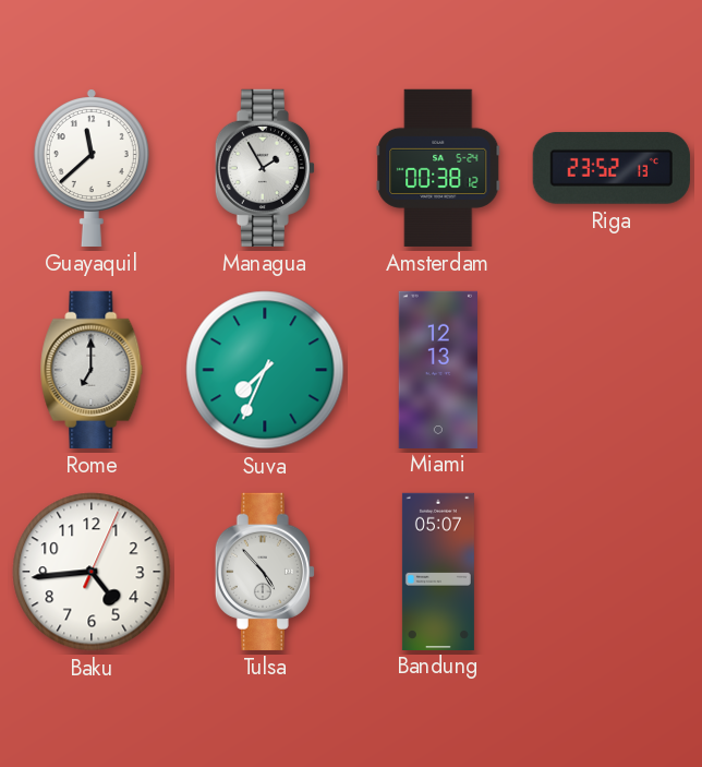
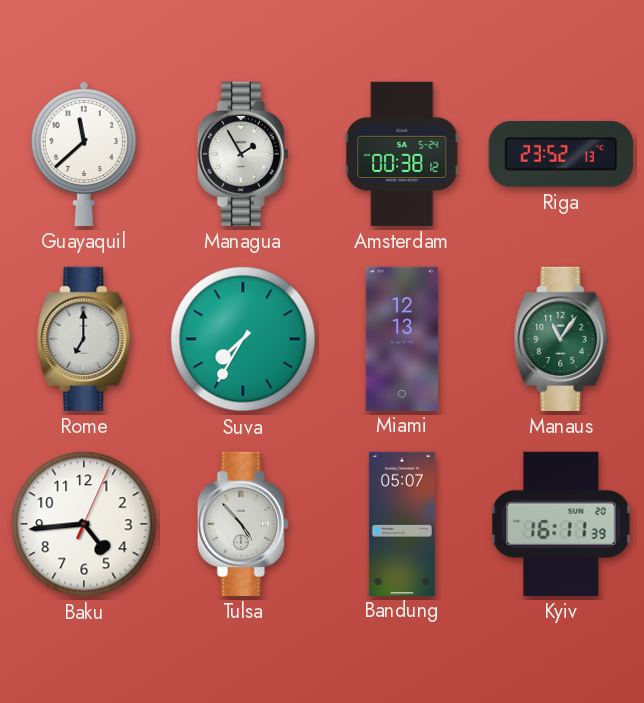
Suva: 7:34 -> 7:35 (243, 339)
Manaus: none -> 11:06 (561, 339)
Kyiv: none -> 16:11 (561, 524)
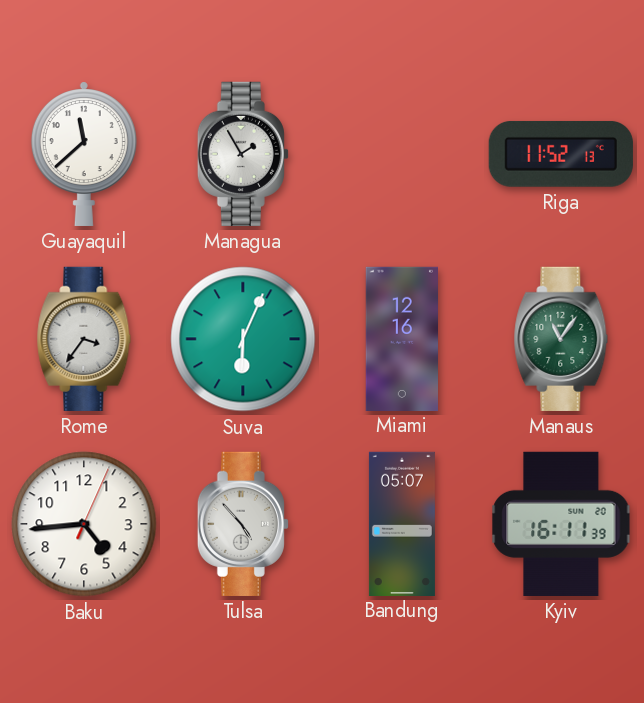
Amsterdam: 00:38 -> none (402, 154)
Riga: 23:52 -> 11:52 (561, 154)
Rome: 7:00 -> 3:36 (84, 339)
Suva: 7:35 -> 6:04 (243, 339)
Miami: 12:13 -> 12:16 (401, 338)
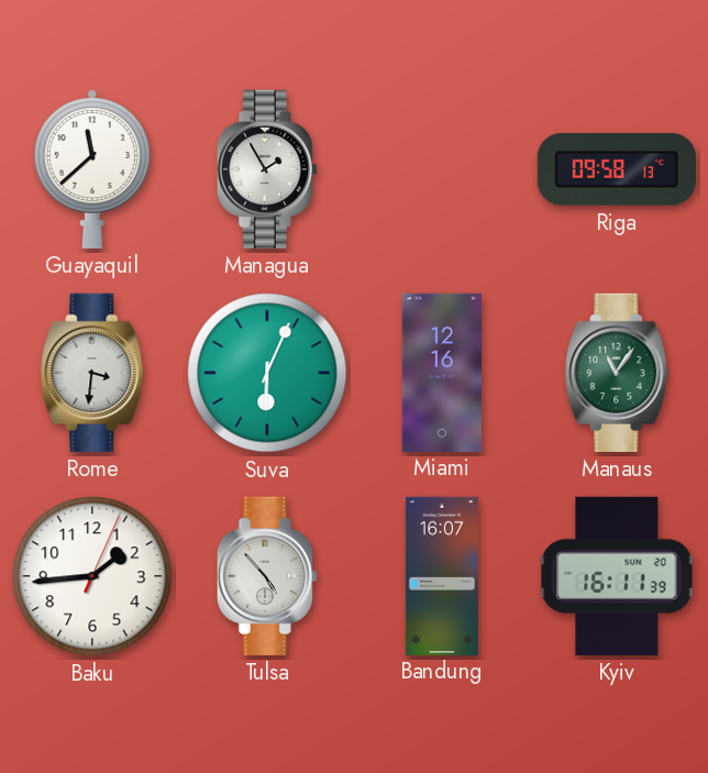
Riga: 11:52 -> 09:58 (617, 169)
Rome: 3:36 -> 3:31 (92, 373)
Baku: 4:44 -> 1:44 (92, 576)
Bandung: 05:07 -> 16:07 (442, 575)
